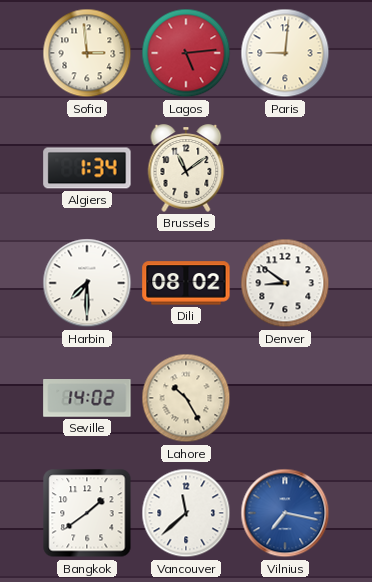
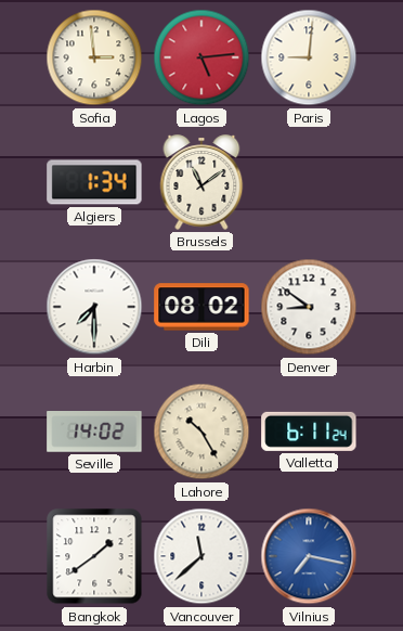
Valletta: none -> 6:11 (309, 432)
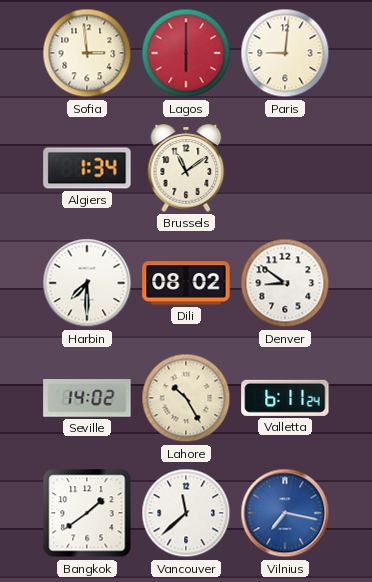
Lagos: 5:14 -> 6:00 (186, 53)
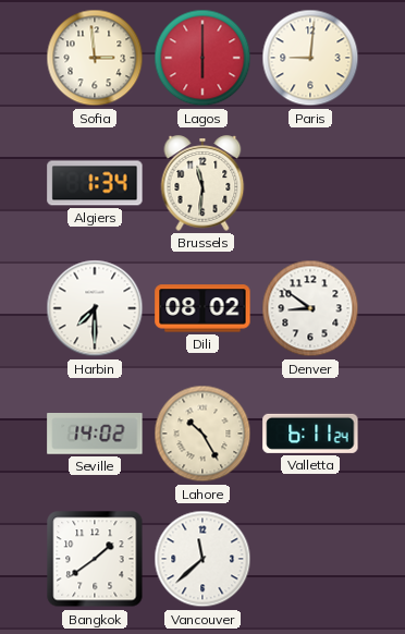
Brussels: 11:09 -> 11:31 (202, 183)
Vilnius: 7:17 -> none (285, 513)
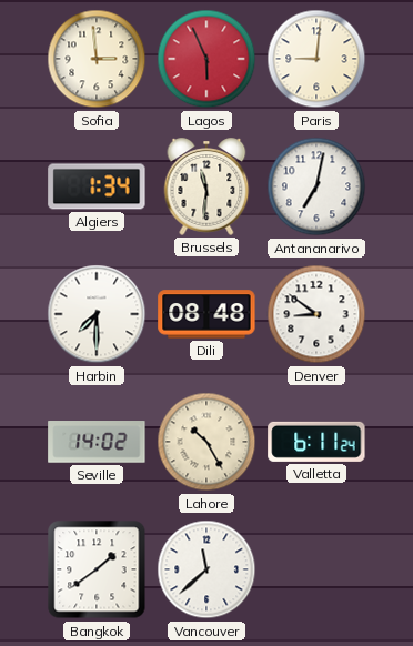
Lagos: 6:00 -> 5:56 (206, 59)
Antananarivo: none -> 7:02 (316, 186)
Dili: 08:02 -> 08:48 (206, 314)
